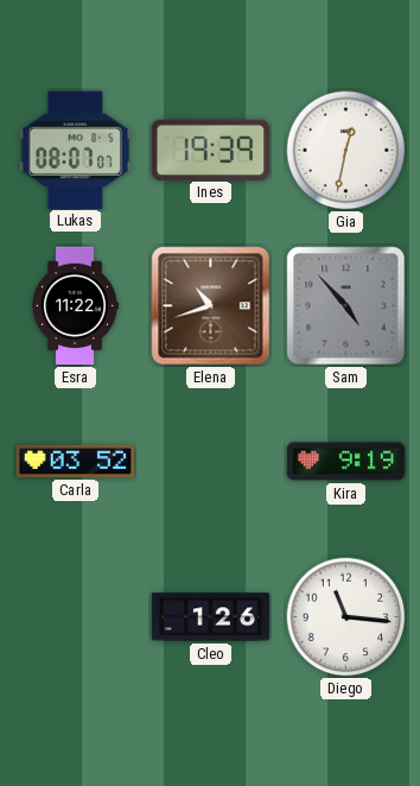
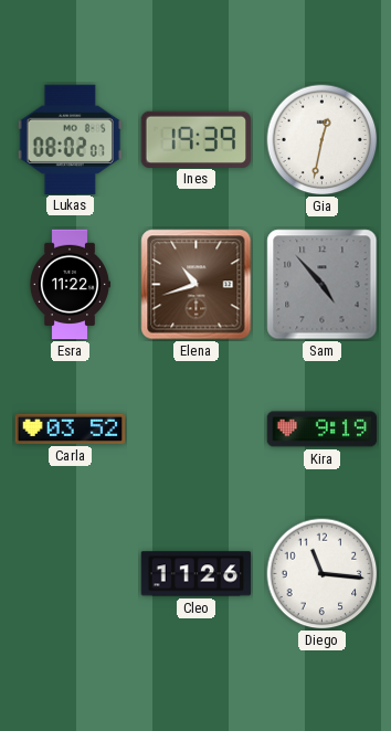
Lukas: 08:07 -> 08:02 (70, 139)
Cleo: 1:26 -> 11:26 (197, 574)
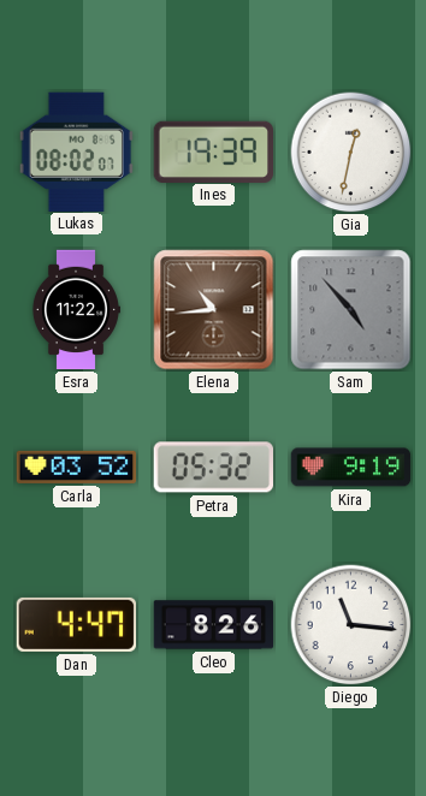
Elena: 10:42 -> 10:44 (214, 310)
Petra: none -> 05:32 (213, 468)
Dan: none -> 4:47 (76, 624)
Cleo: 11:26 -> 8:26 (214, 625)
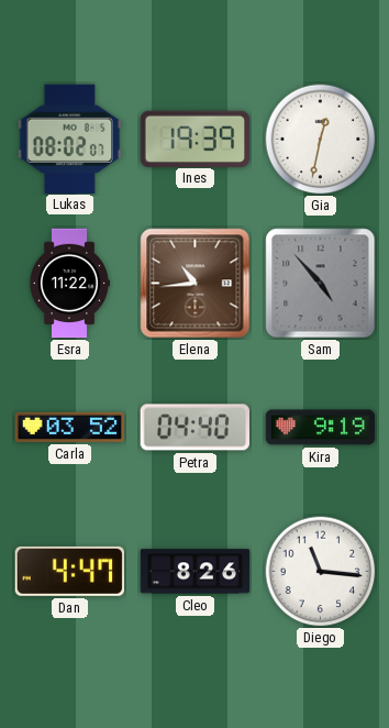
Petra: 05:32 -> 04:40 (194, 428)
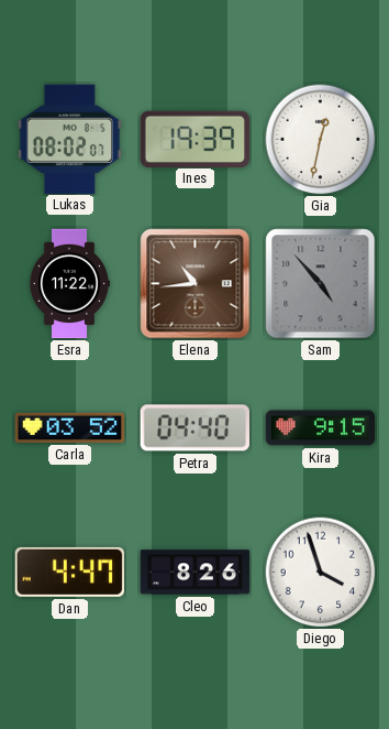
Kira: 9:19 -> 9:15 (321, 428)
Diego: 11:16 -> 3:57 (321, 573)
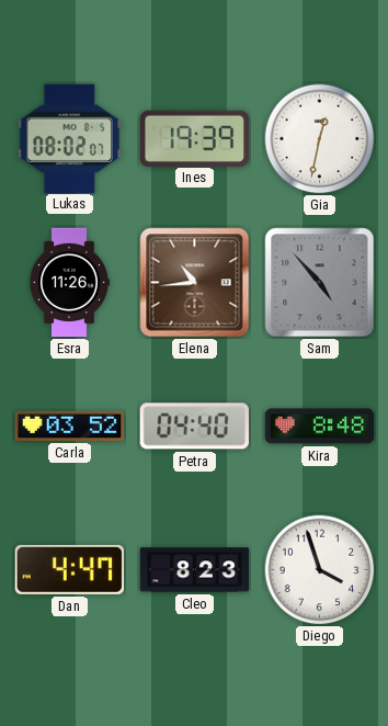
Esra: 11:22 -> 11:26 (69, 283)
Kira: 9:15 -> 8:48 (320, 427)
Cleo: 8:26 -> 8:23 (195, 570)
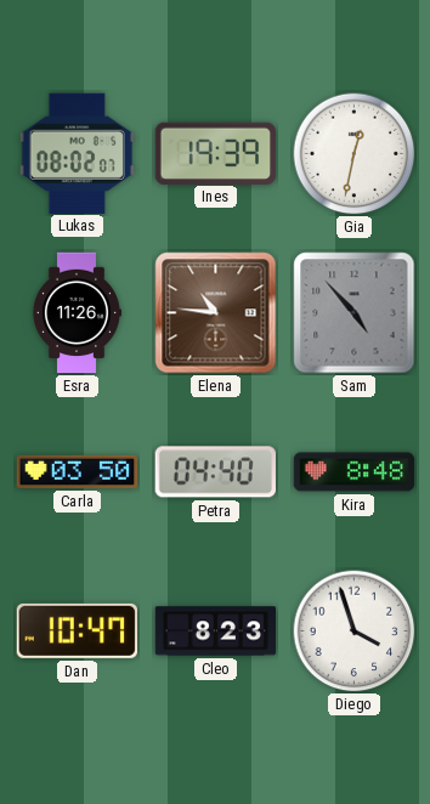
Elena: 10:44 -> 10:46 (216, 313)
Carla: 03:52 -> 03:50 (78, 471)
Dan: 4:47 -> 10:47 (77, 630)
